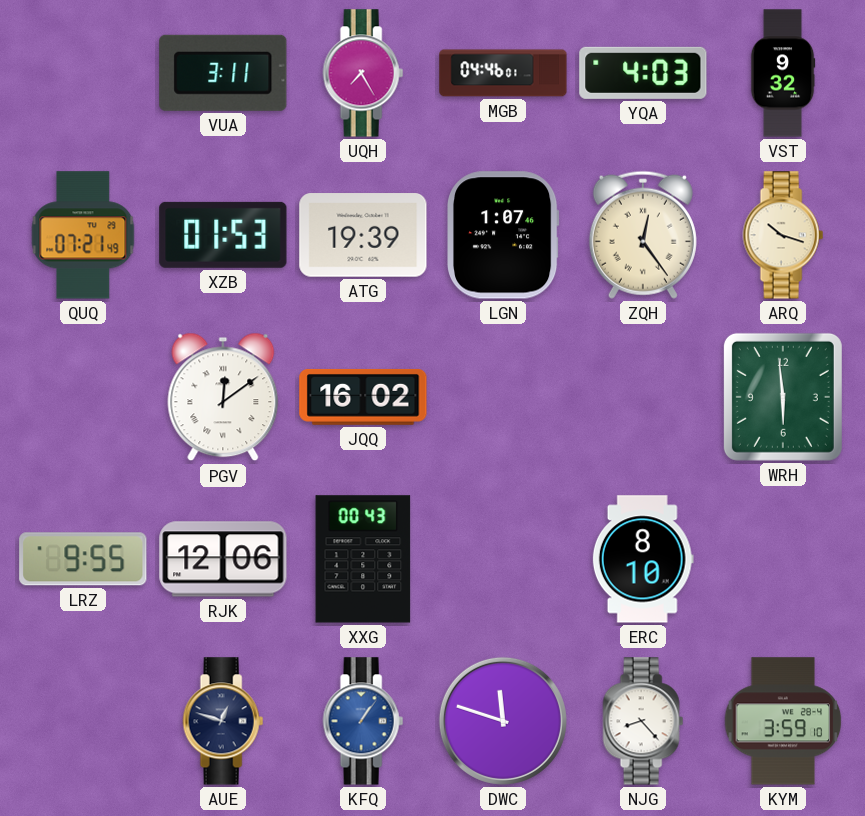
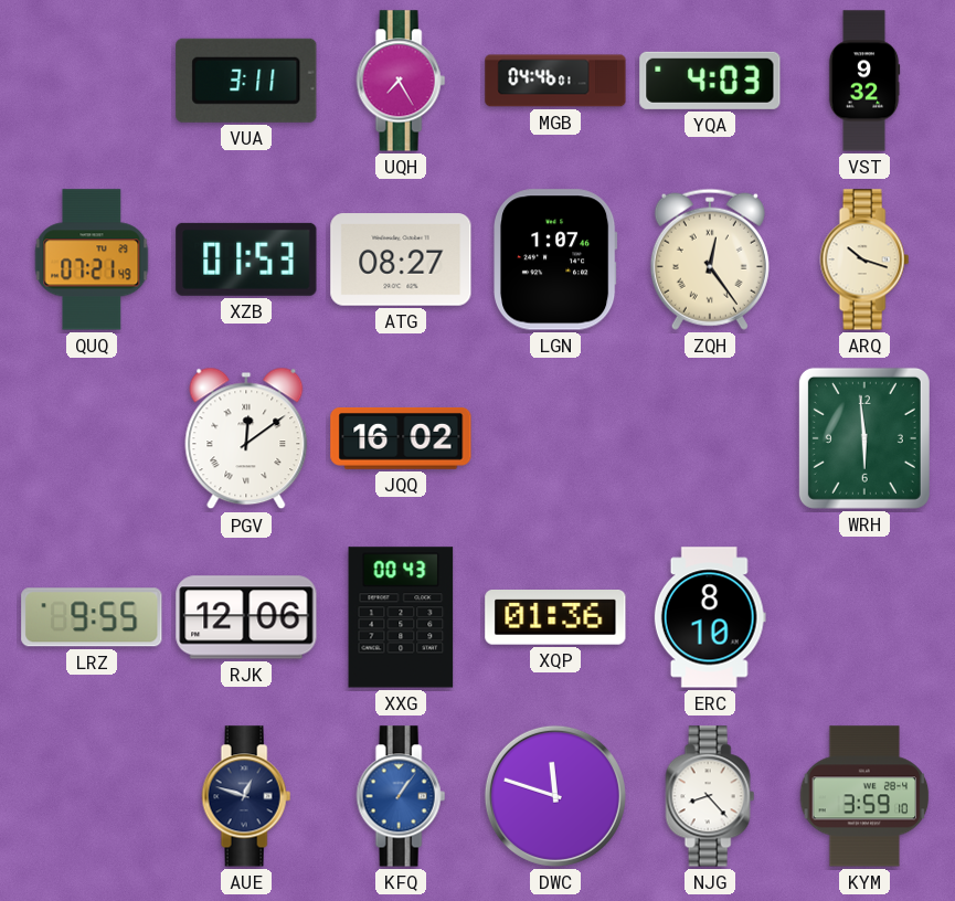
ATG: 19:39 -> 08:27 (401, 259)
XQP: none -> 01:36 (555, 618)
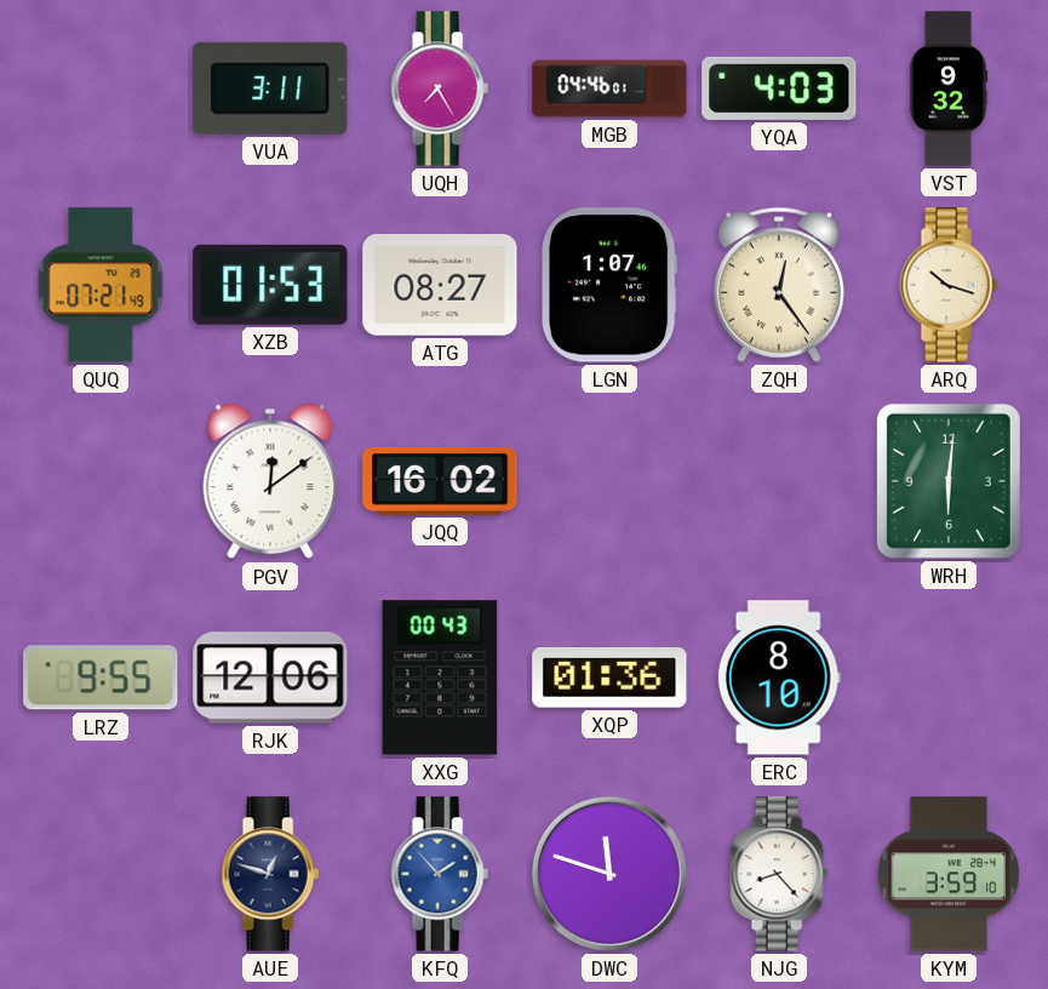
WRH: 5:59 -> 6:01 (949, 481)
KFQ: 1:06 -> 1:53 (440, 874)
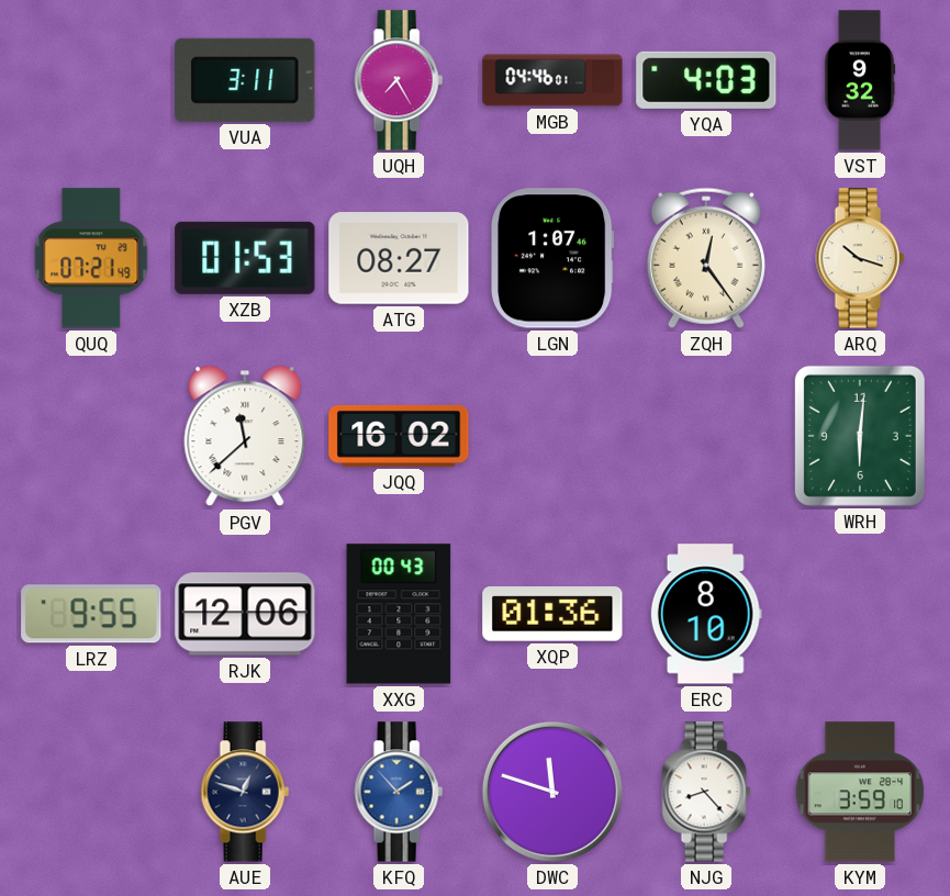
PGV: 12:09 -> 11:38 (245, 436)
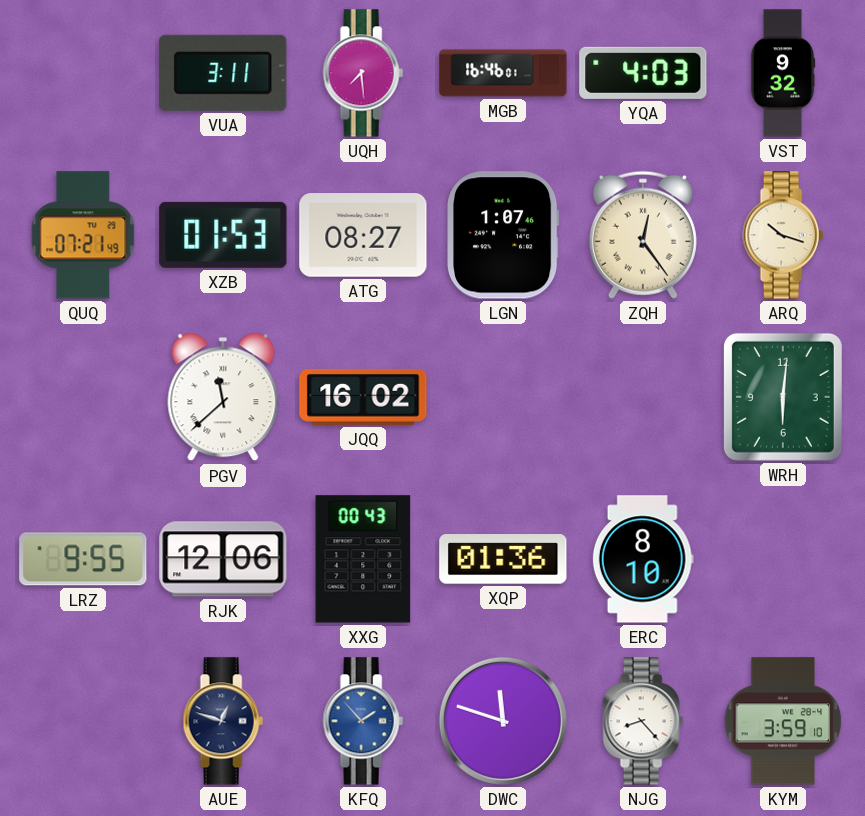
UQH: 7:25 -> 7:29 (363, 73)
MGB: 04:46 -> 16:46 (503, 73)
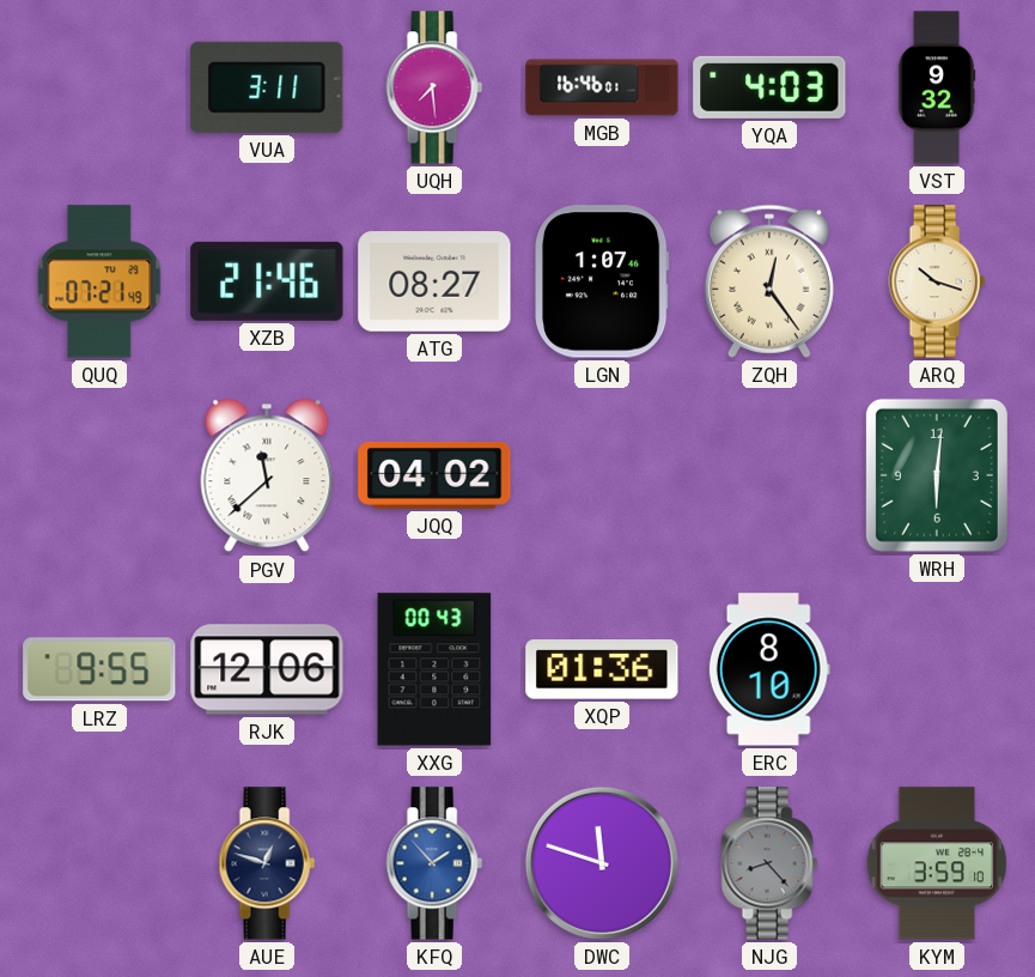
XZB: 01:53 -> 21:46 (267, 281)
JQQ: 16:02 -> 04:02 (434, 475)
NJG dial: white -> grey (769, 863)
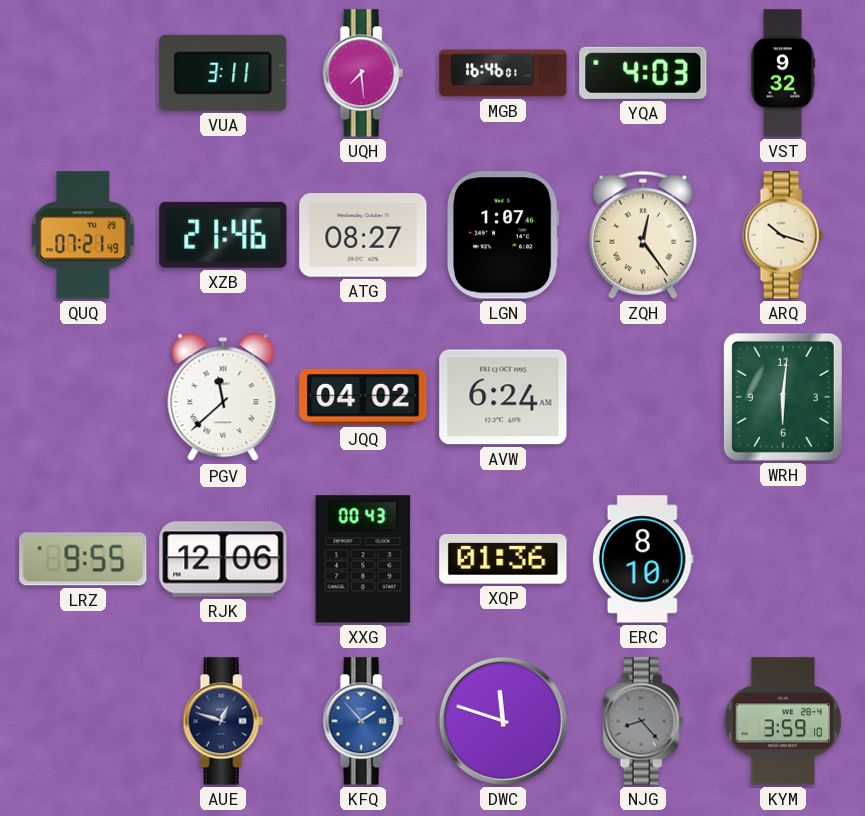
AVW: none -> 6:24 (503, 397)
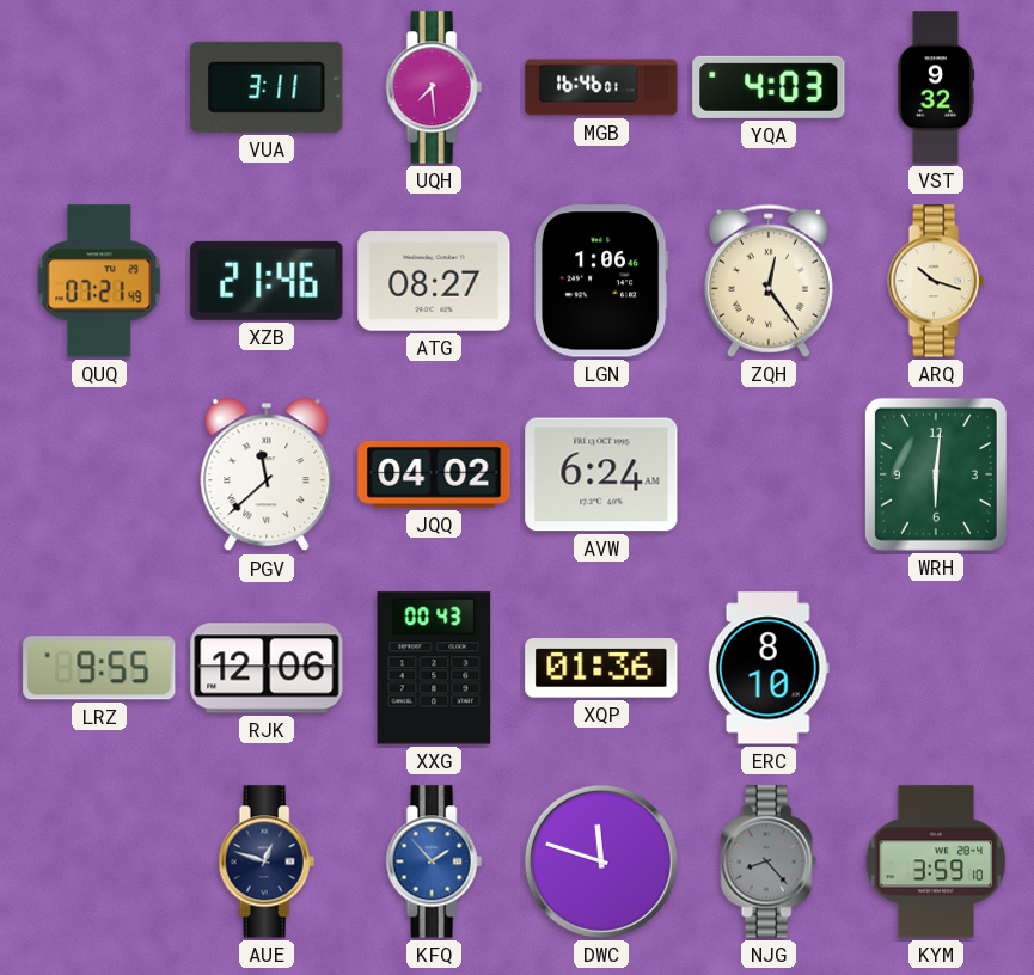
LGN: 1:07 -> 1:06 (602, 281)
